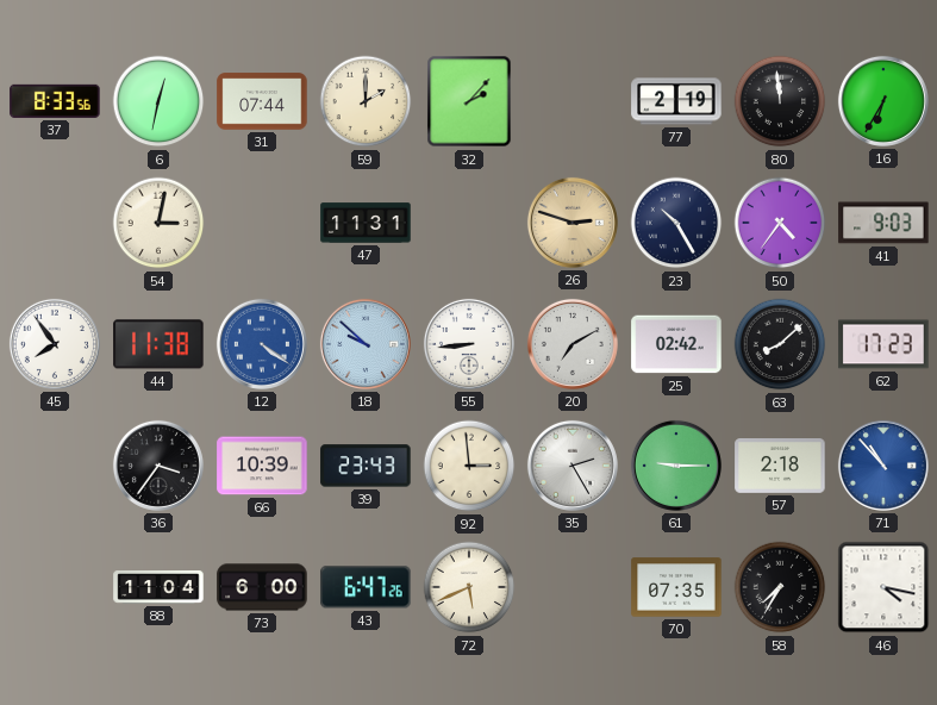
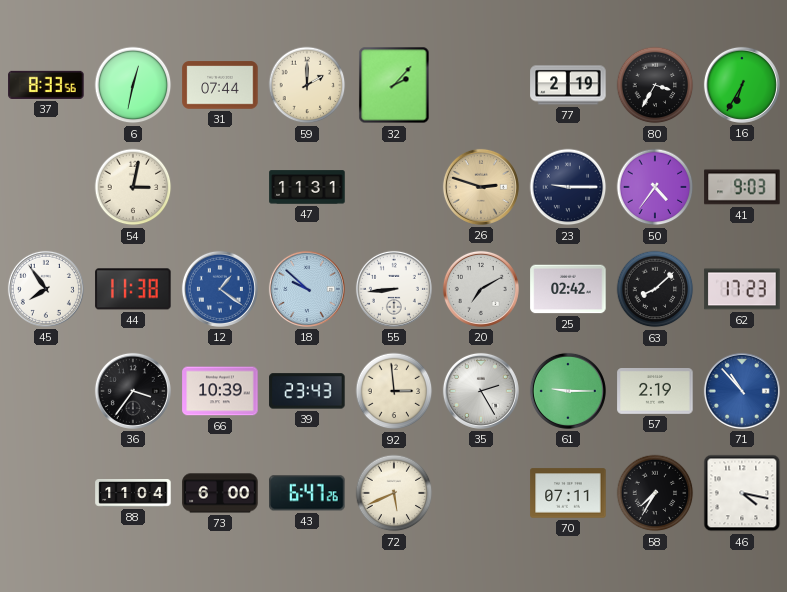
80: 11:59 -> 3:35 (655, 85)
23: 10:25 -> 9:15 (568, 187)
12: 4:21 -> 1:21 (220, 289)
57: 2:18 -> 2:19 (655, 392)
70: 07:35 -> 07:11 (568, 493)
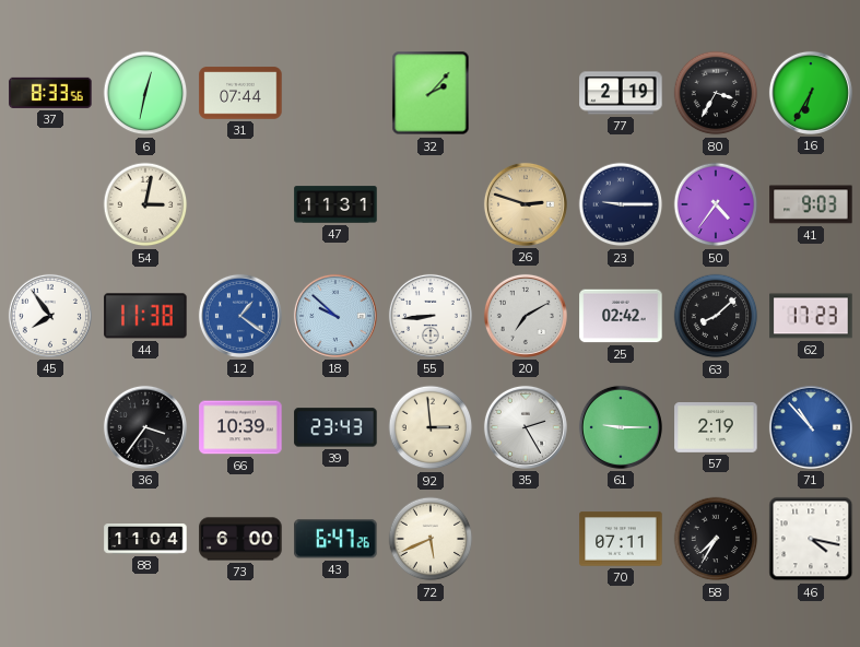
59: 2:00 -> none (307, 85)
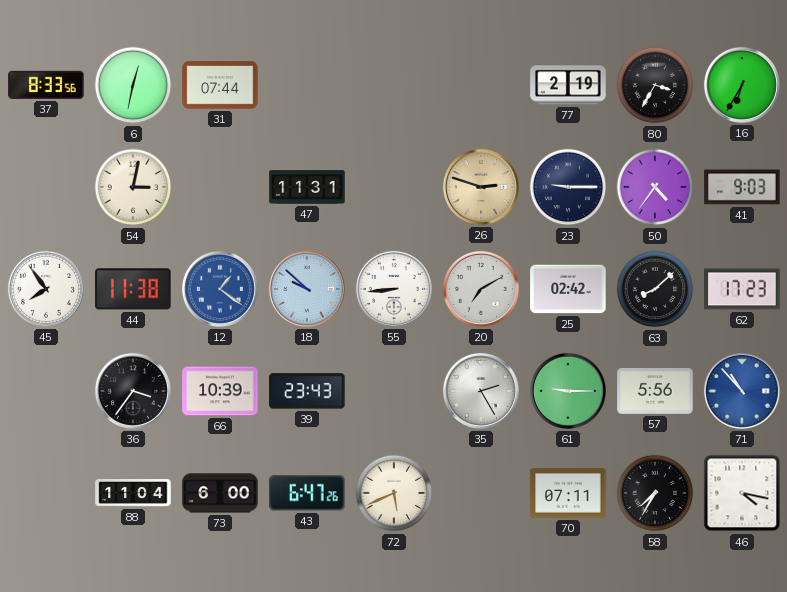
32: 2:07 -> none (431, 93)
92: 2:59 -> none (431, 427)
57: 2:19 -> 5:56 (655, 392)
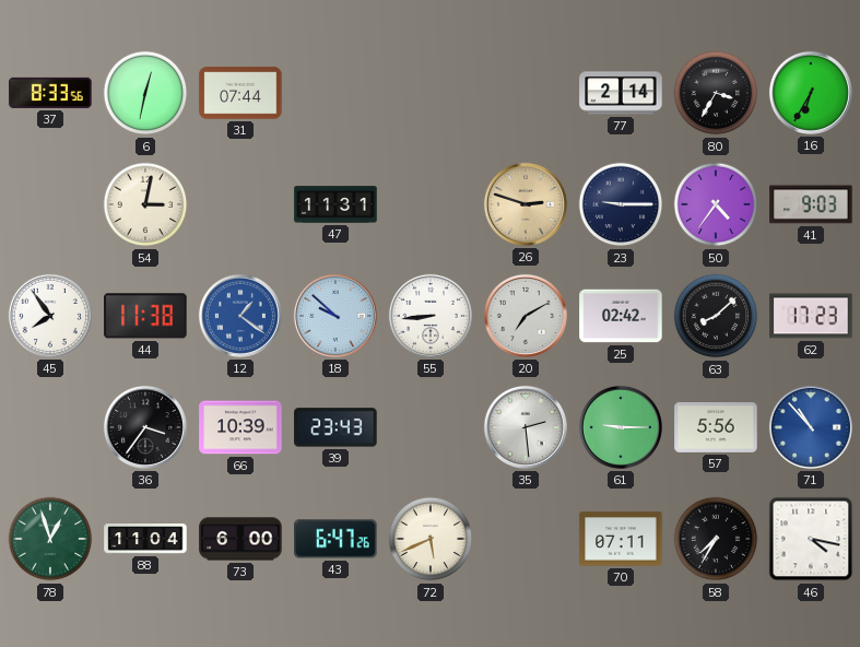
77: 2:19 -> 2:14 (621, 93)
35: 2:25 -> 2:29 (526, 427)
78: none -> 12:57 (50, 539)
